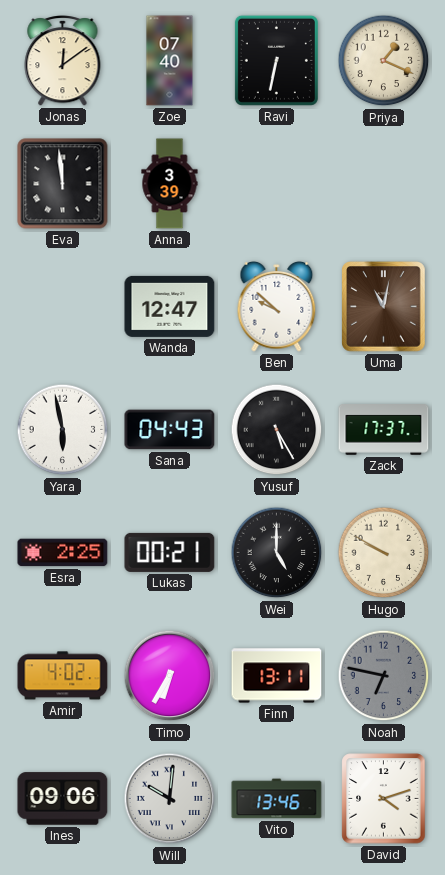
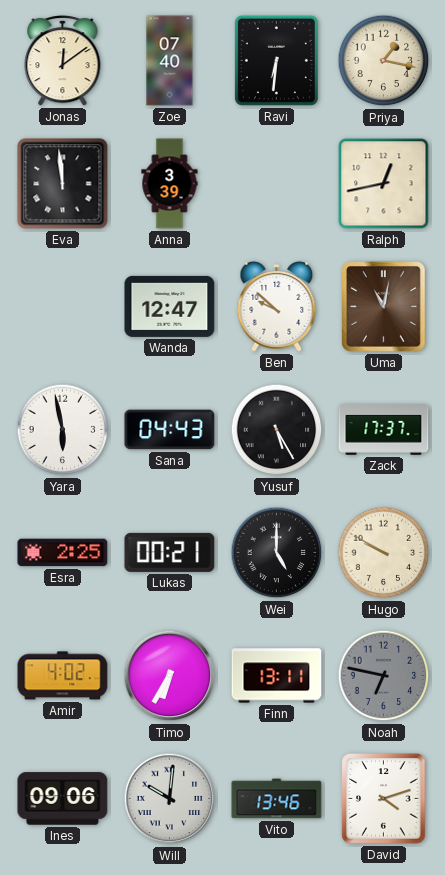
Ravi: 6:32 -> 6:31 (276, 60)
Priya: 1:19 -> 1:17 (384, 61)
Ralph: none -> 12:43 (384, 184)
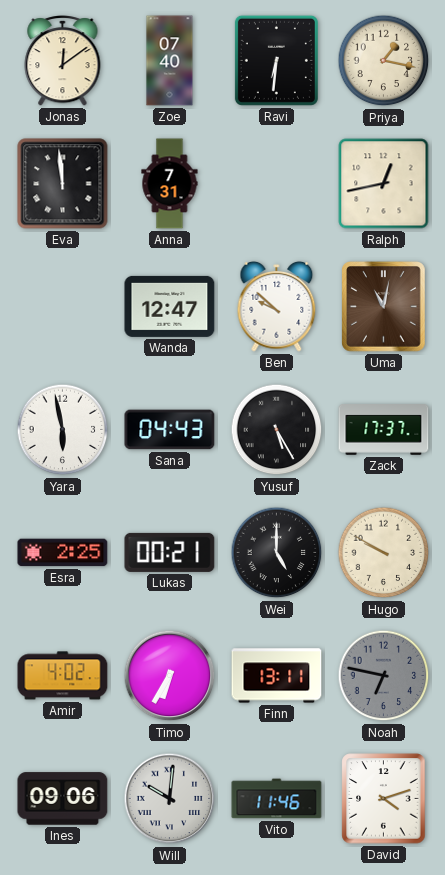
Anna: 3:39 -> 7:31 (170, 184)
Vito: 13:46 -> 11:46 (277, 799)
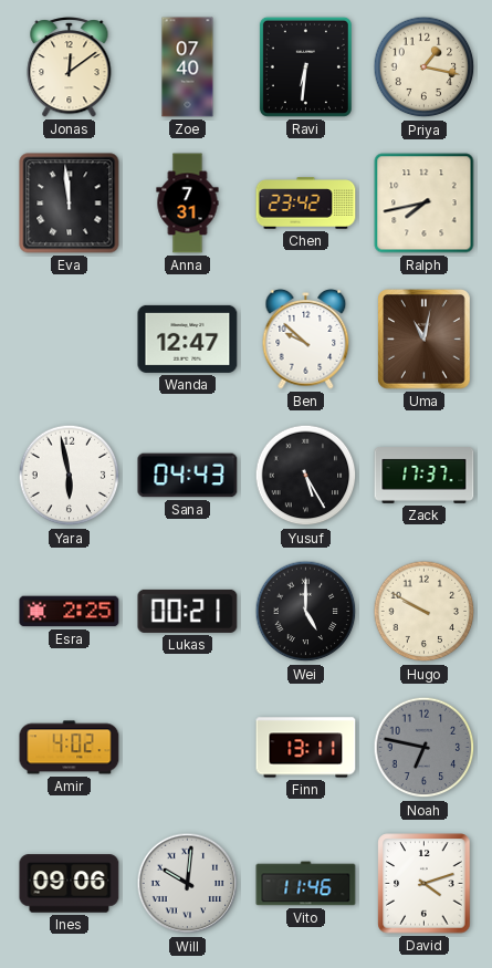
Chen: none -> 23:42 (306, 204)
Ralph: 12:43 -> 7:43 (425, 204)
Timo: 6:35 -> none (170, 676)
